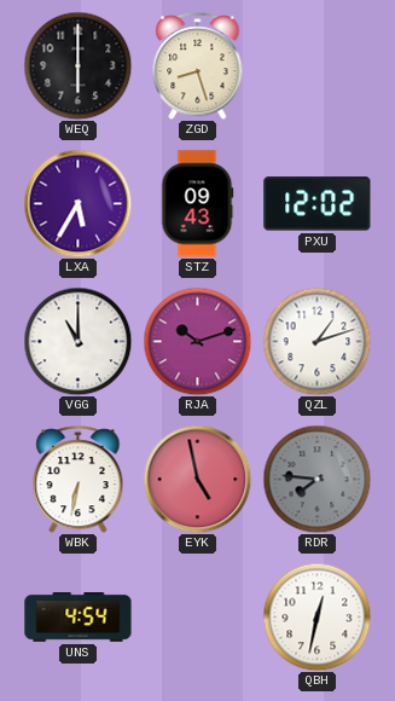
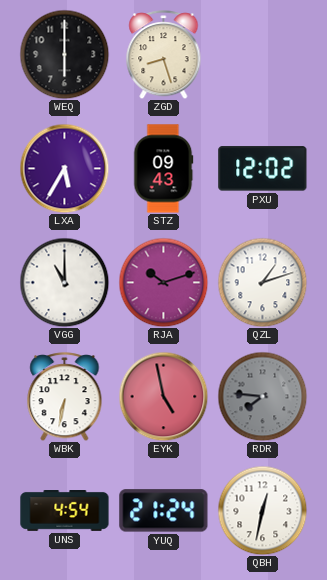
YUQ: none -> 21:24 (164, 511)
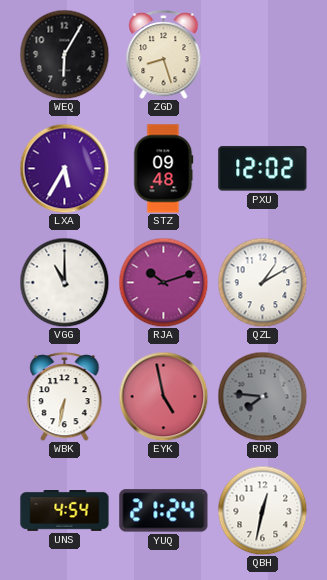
WEQ: 6:00 -> 6:05 (64, 54)
STZ: 09:43 -> 09:48 (163, 169)
QZL: 1:12 -> 1:10 (262, 282)
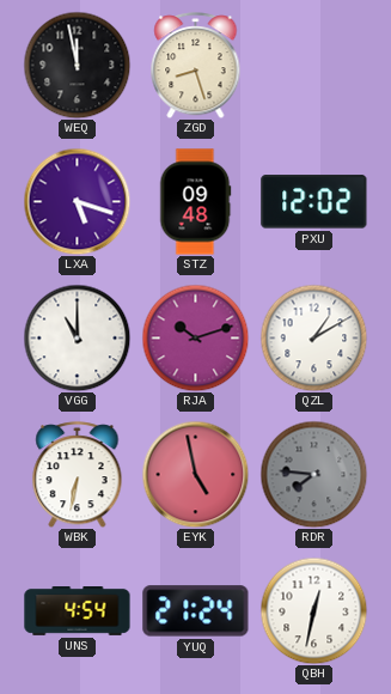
WEQ: 6:05 -> 11:58 (77, 65)
LXA: 5:35 -> 5:18 (77, 201)
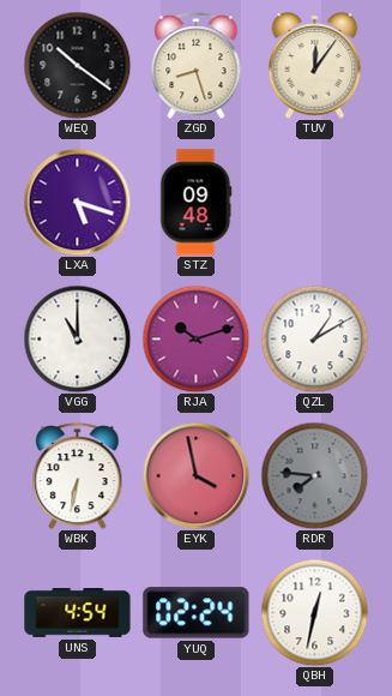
WEQ: 11:58 -> 10:21 (77, 65)
TUV: none -> 12:06 (315, 66)
PXU: 12:02 -> none (314, 202)
EYK: 4:58 -> 3:58 (195, 475)
YUQ: 21:24 -> 02:24 (197, 613)
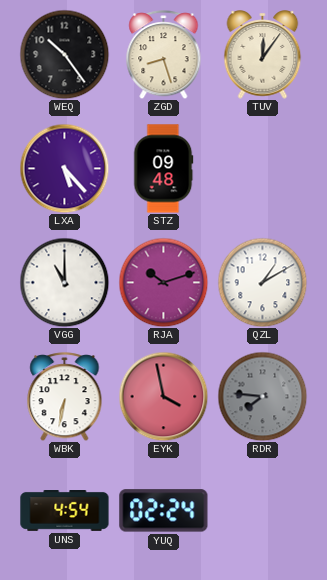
WEQ: 10:21 -> 10:24 (64, 54)
LXA: 5:18 -> 5:23 (64, 168)
QBH: 12:32 -> none (314, 612)
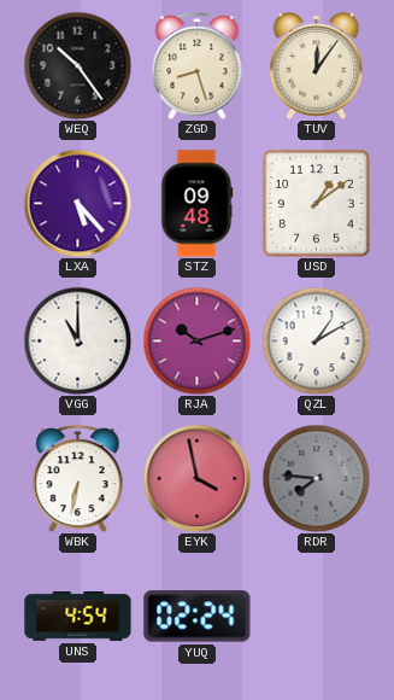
USD: none -> 1:09 (316, 203)
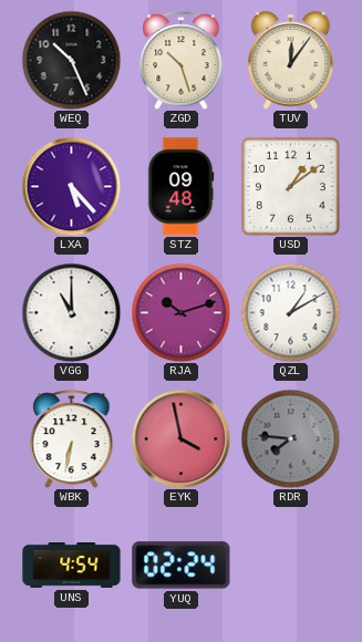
WEQ: 10:24 -> 10:26 (71, 60)
ZGD: 8:27 -> 10:27 (182, 61)
